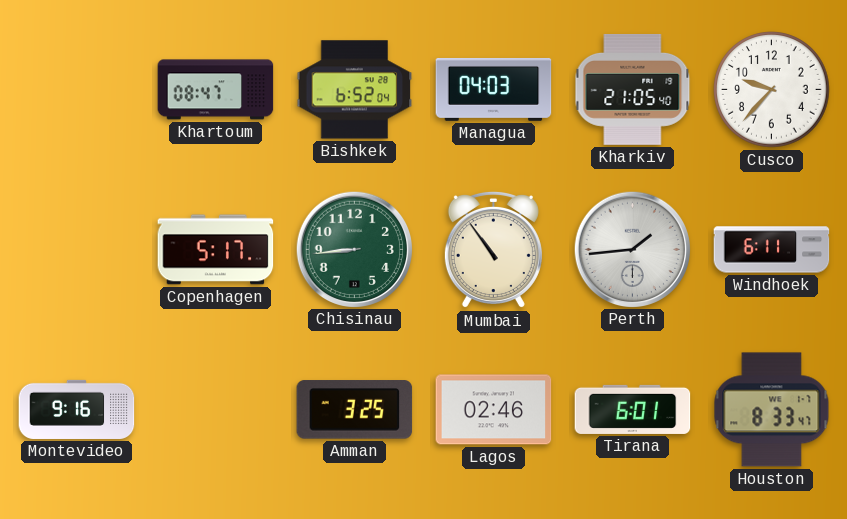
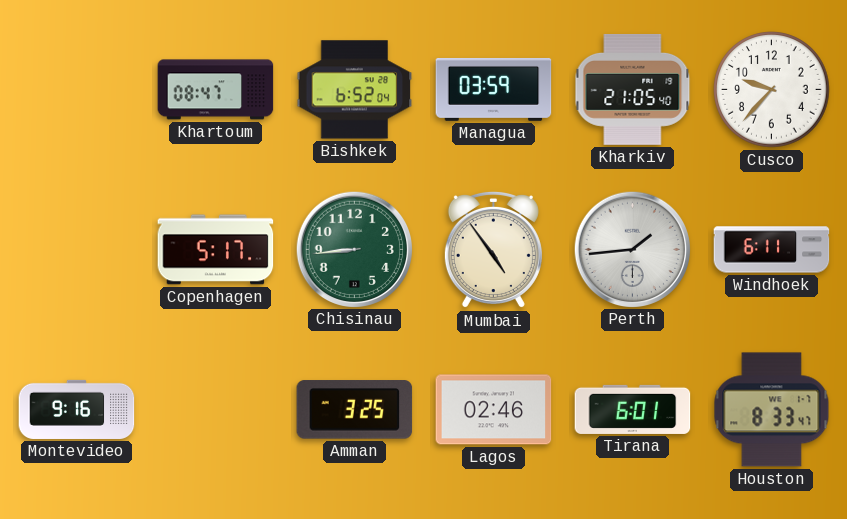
Managua: 04:03 -> 03:59 (494, 89)
Mumbai: 10:54 -> 4:54 (493, 250)
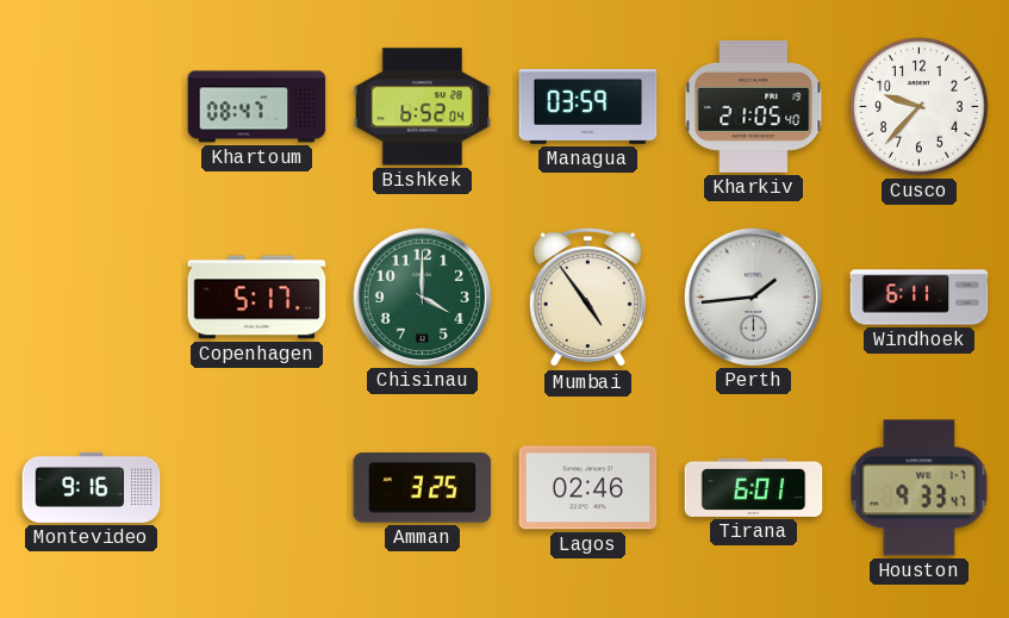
Chisinau: 8:44 -> 4:00 (422, 296)
Houston: 8:33 -> 9:33 (920, 488)
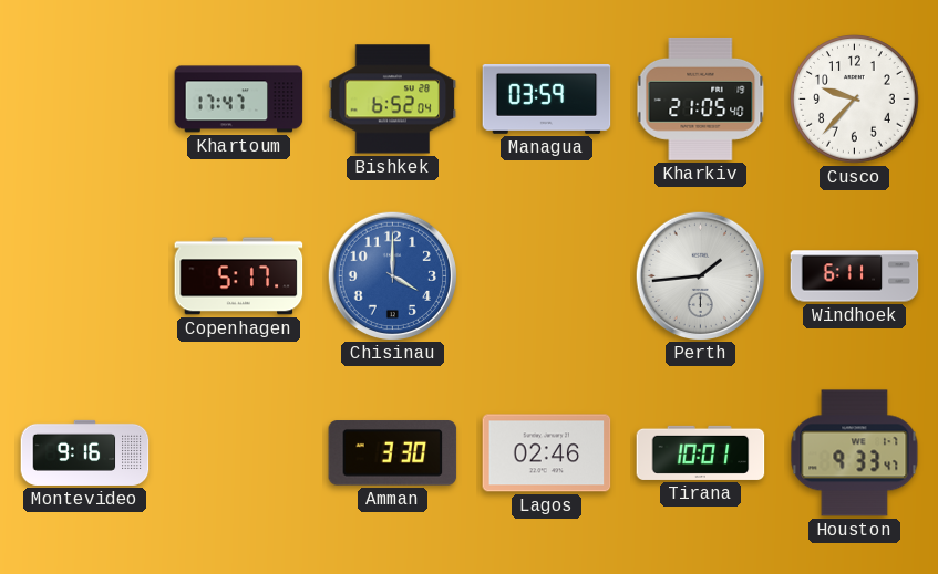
Khartoum: 08:47 -> 17:47 (239, 100)
Chisinau dial: green -> blue (392, 275)
Mumbai: 4:54 -> none (587, 298)
Amman: 3:25 -> 3:30 (393, 453)
Tirana: 6:01 -> 10:01 (701, 452)
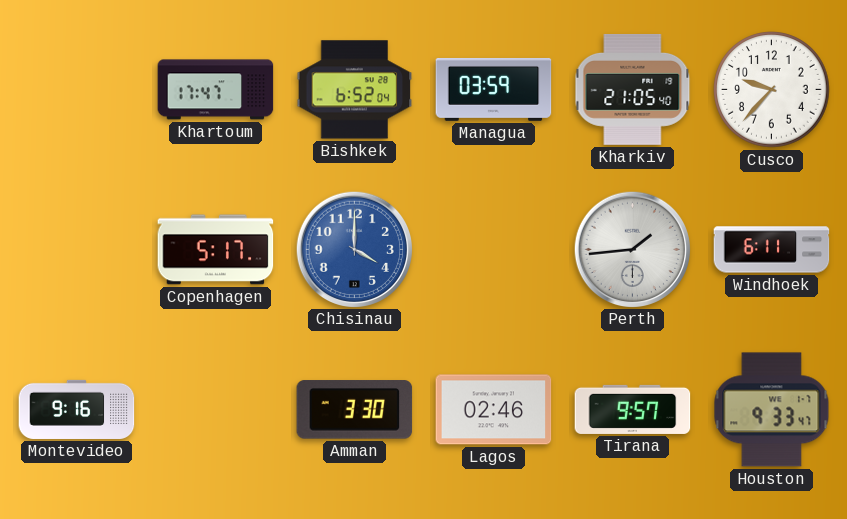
Tirana: 10:01 -> 9:57 (633, 409)
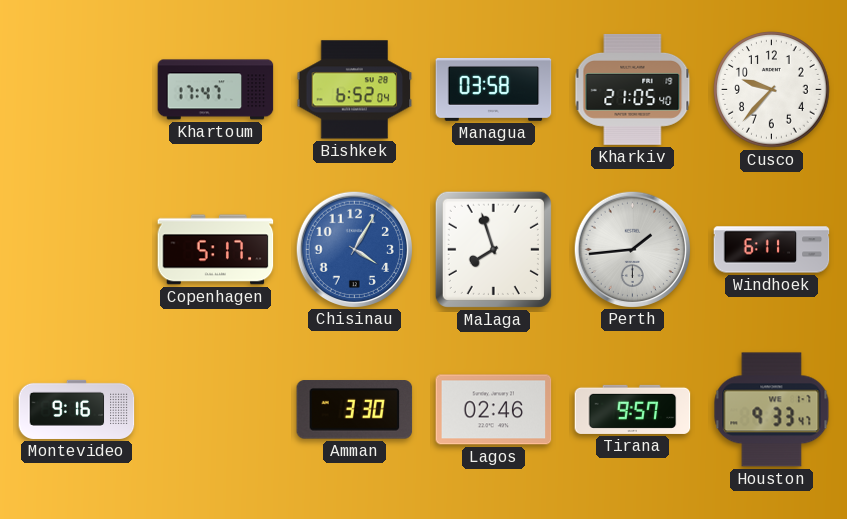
Managua: 03:59 -> 03:58 (494, 89)
Chisinau: 4:00 -> 4:05 (354, 249)
Malaga: none -> 7:57 (493, 249)
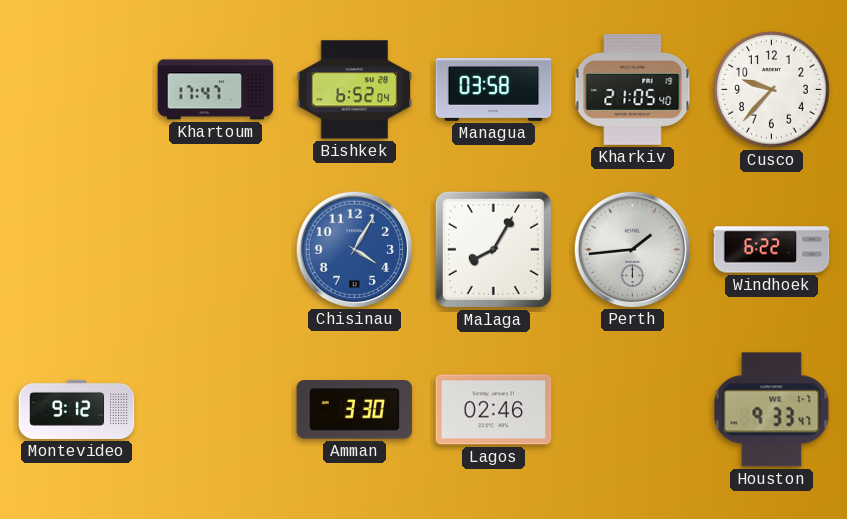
Copenhagen: 5:17 -> none (216, 250)
Malaga: 7:57 -> 8:05 (493, 249)
Windhoek: 6:11 -> 6:22 (772, 250)
Montevideo: 9:16 -> 9:12 (77, 409)
Tirana: 9:57 -> none (633, 409)
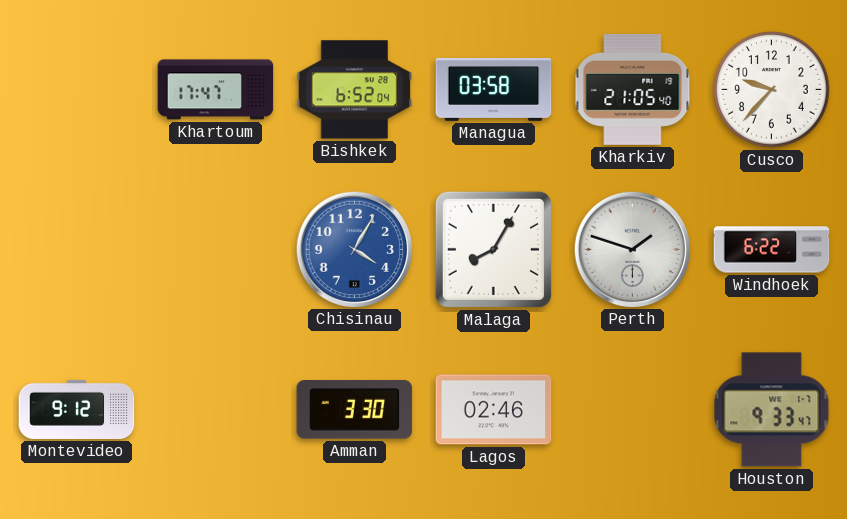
Perth: 1:44 -> 1:48 (632, 249)
